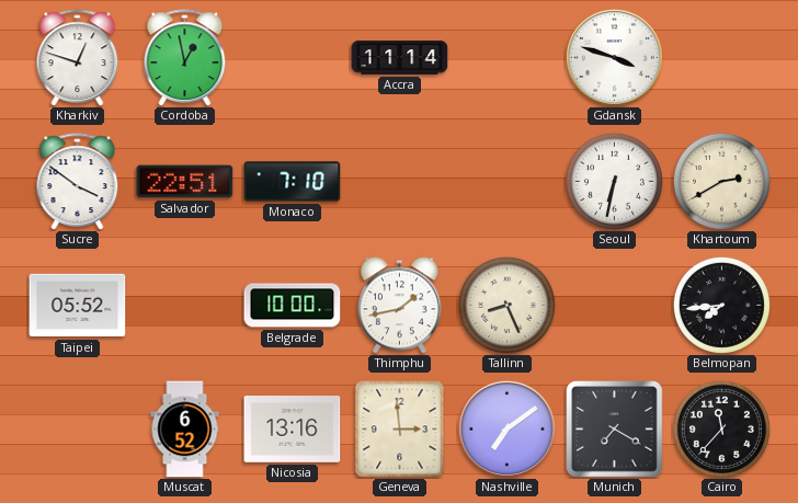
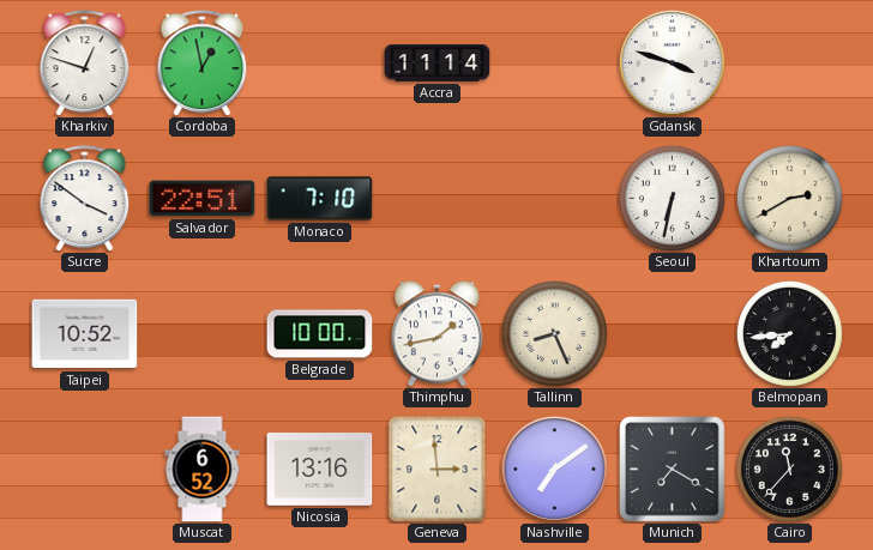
Taipei: 05:52 -> 10:52 (85, 334)
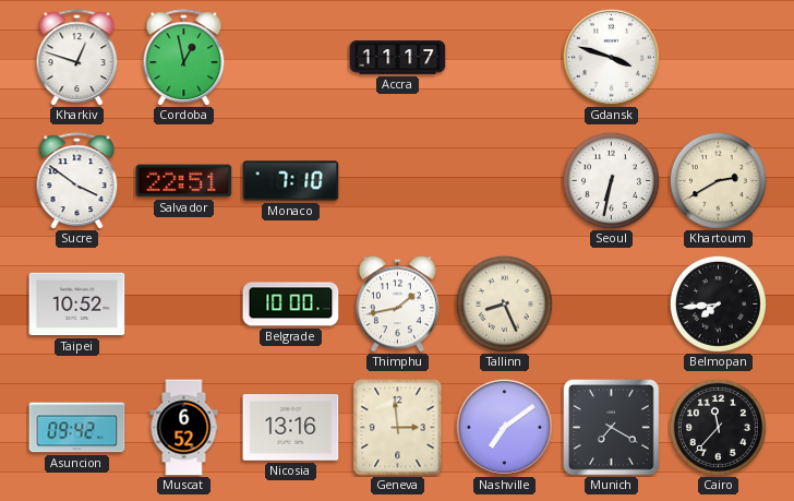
Accra: 11:14 -> 11:17 (398, 58)
Asuncion: none -> 09:42 (77, 428)
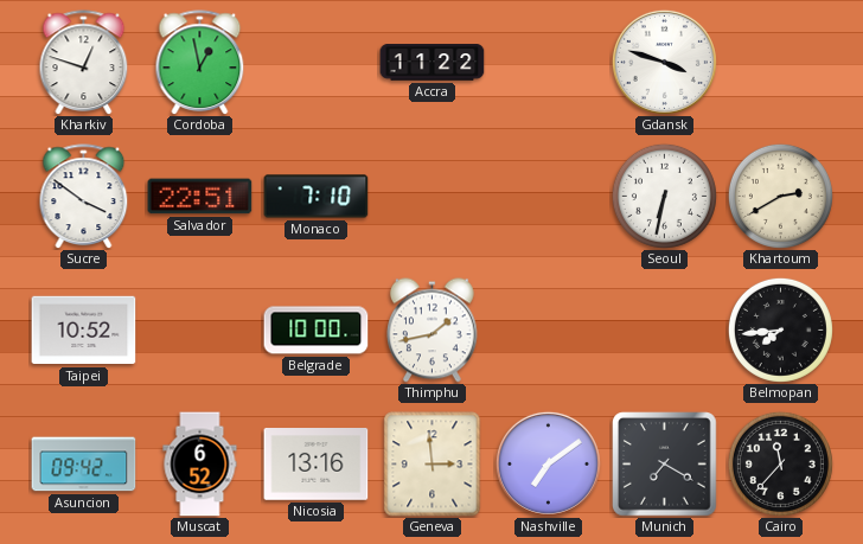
Accra: 11:17 -> 11:22 (433, 63)
Tallinn: 8:26 -> none (504, 303)
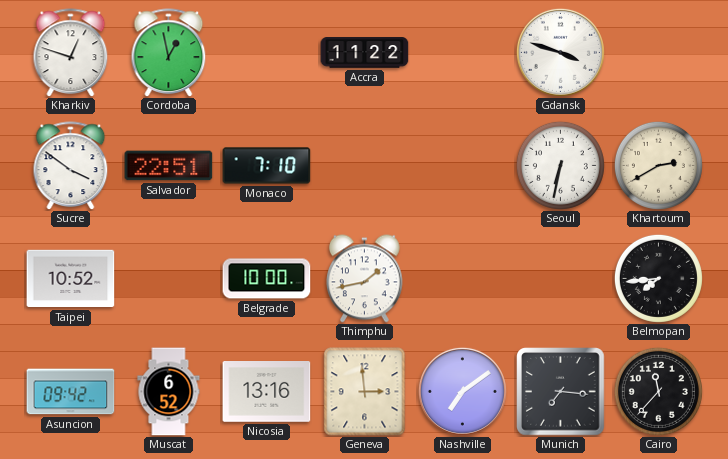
Munich: 7:20 -> 7:16 (561, 392)
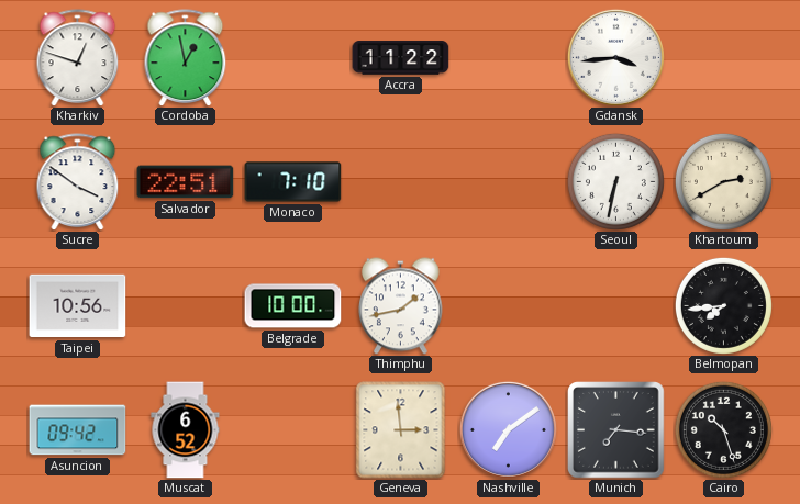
Gdansk: 3:48 -> 3:44 (615, 57)
Taipei: 10:52 -> 10:56 (78, 306)
Nicosia: 13:16 -> none (267, 392)
Cairo: 11:37 -> 10:27 (723, 429)
